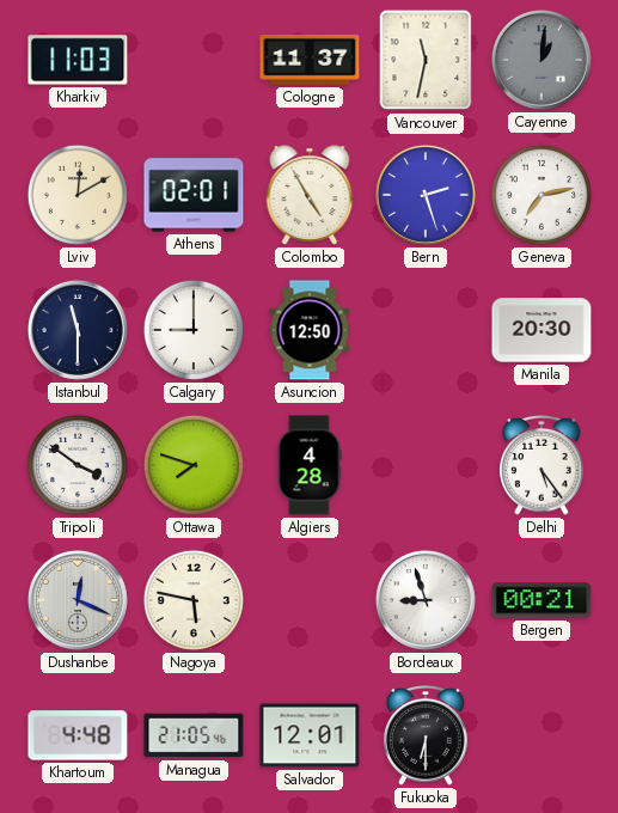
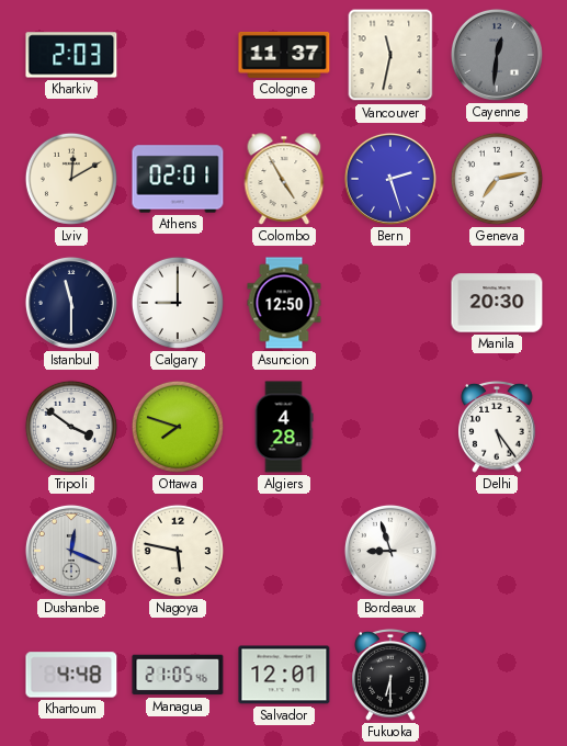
Kharkiv: 11:03 -> 2:03 (71, 55)
Cayenne: 1:01 -> 12:31 (497, 55)
Bergen: 00:21 -> none (541, 600)
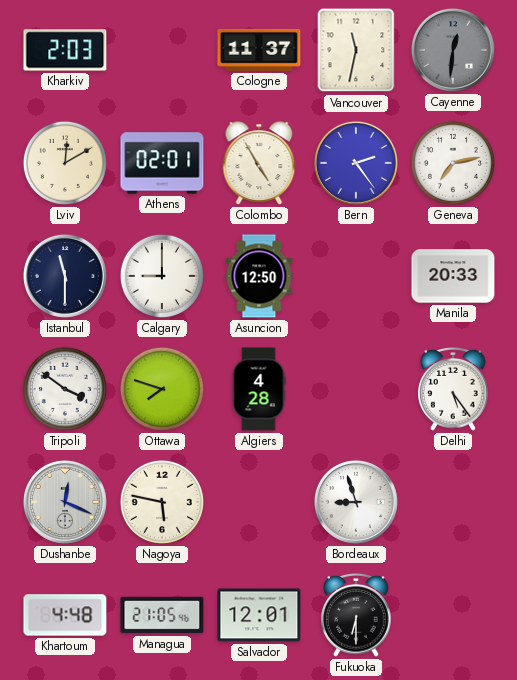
Bern: 2:27 -> 2:24 (356, 163)
Manila: 20:30 -> 20:33 (453, 276)
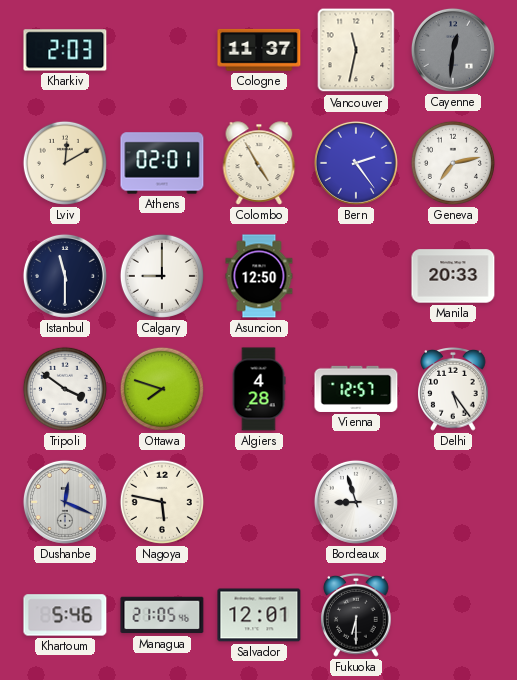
Vienna: none -> 12:57 (356, 389)
Khartoum: 4:48 -> 5:46 (65, 615)
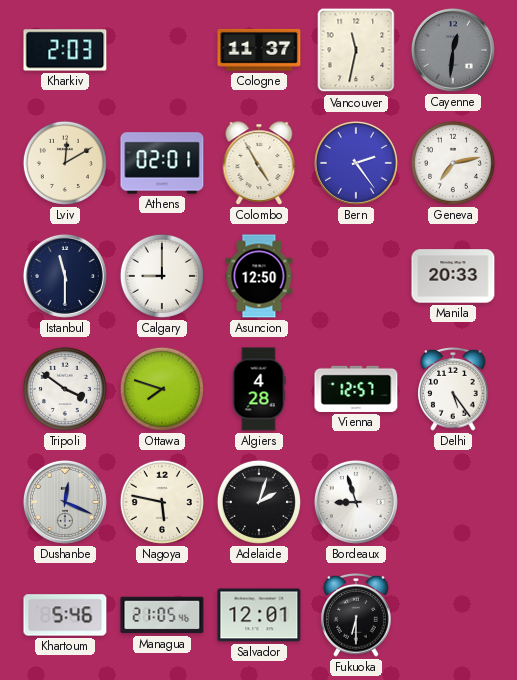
Adelaide: none -> 2:03 (259, 502)
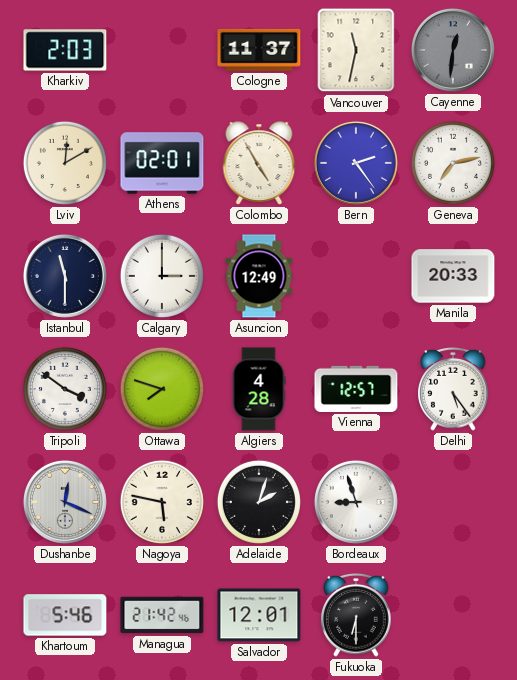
Calgary: 9:00 -> 3:00 (162, 276)
Asuncion: 12:50 -> 12:49 (259, 276)
Managua: 21:05 -> 21:42 (162, 615)
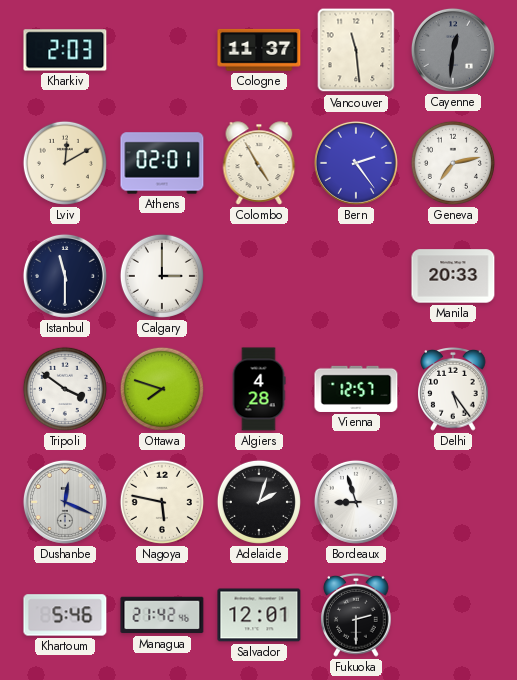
Vancouver: 11:32 -> 11:29 (356, 50)
Asuncion: 12:49 -> none (259, 276)
Fukuoka: 6:30 -> 2:30 (356, 616)
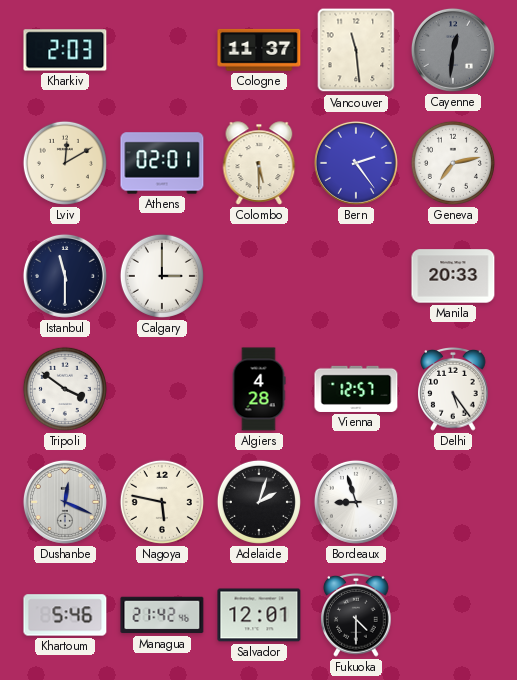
Colombo: 4:55 -> 5:30 (259, 163)
Ottawa: 7:48 -> none (162, 389)
Fukuoka: 2:30 -> 4:30 (356, 616)
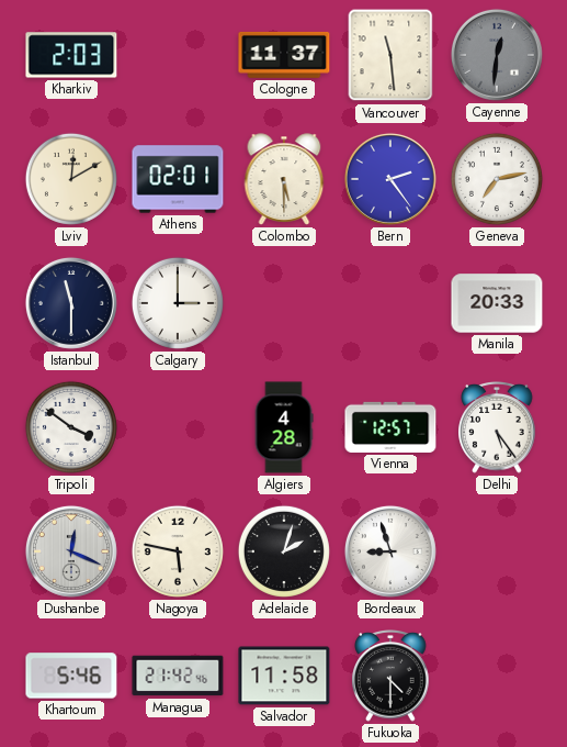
Salvador: 12:01 -> 11:58 (284, 676)
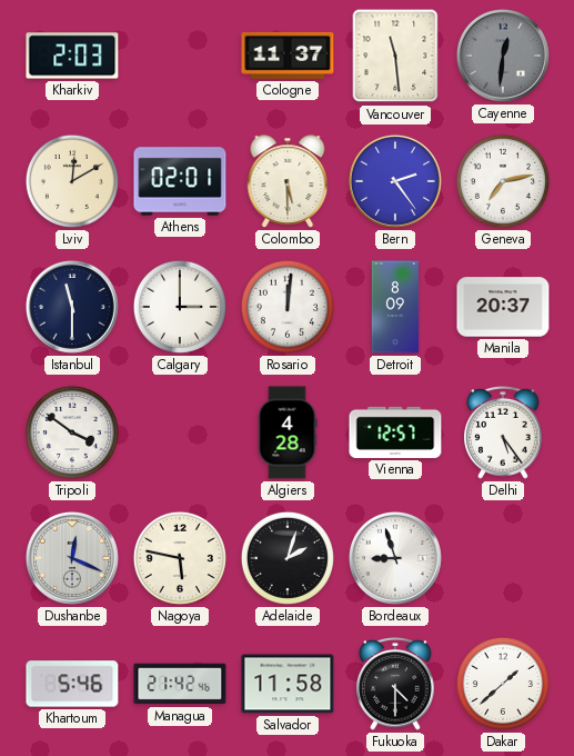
Rosario: none -> 12:01 (288, 307)
Detroit: none -> 8:09 (395, 307)
Manila: 20:33 -> 20:37 (503, 307)
Dakar: none -> 1:38 (503, 684)
